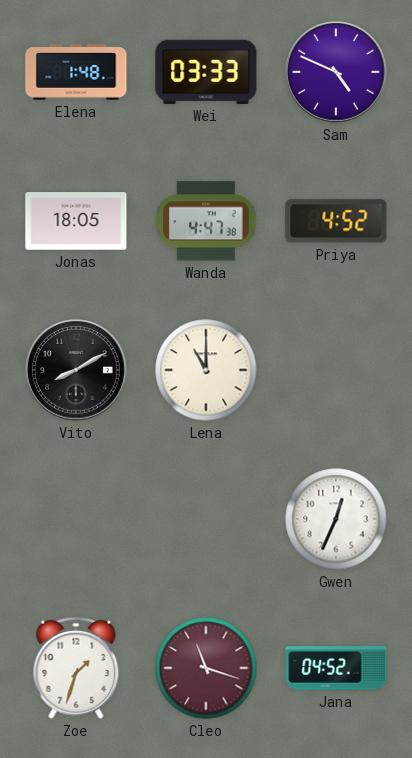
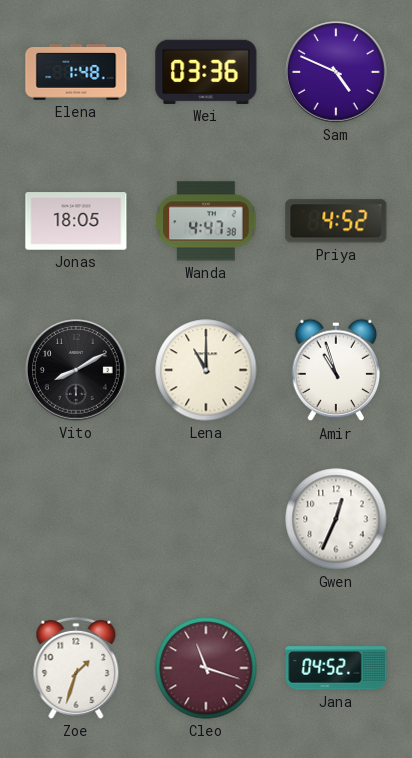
Wei: 03:33 -> 03:36 (206, 72)
Amir: none -> 10:57 (336, 370)
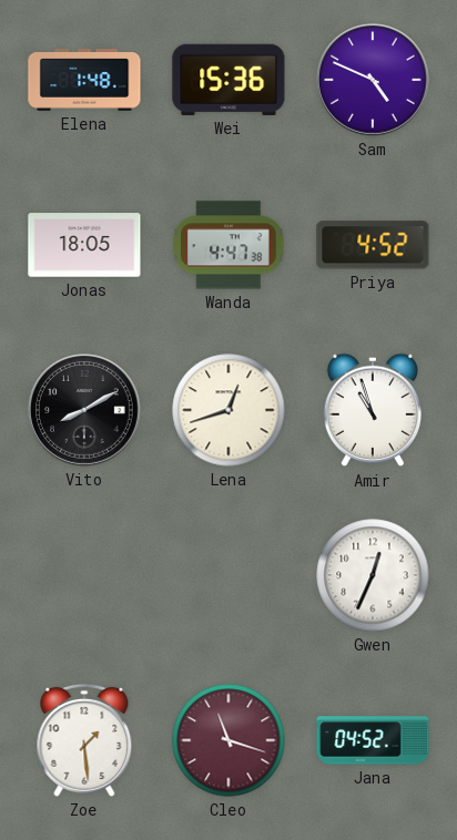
Wei: 03:36 -> 15:36 (228, 80)
Lena: 11:00 -> 12:42 (228, 410)
Zoe: 1:33 -> 1:29 (84, 740)
